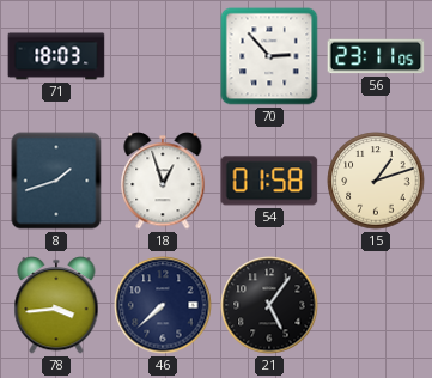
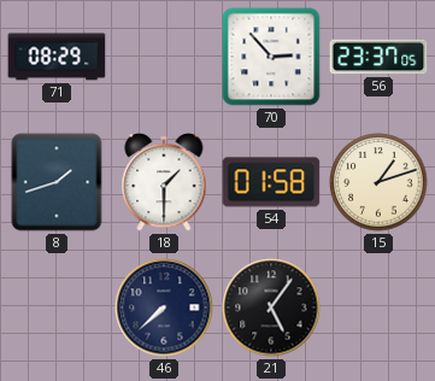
71: 18:03 -> 08:29 (57, 57)
56: 23:11 -> 23:37 (378, 57)
18: 12:57 -> 1:30 (164, 182)
78: 3:44 -> none (56, 305)
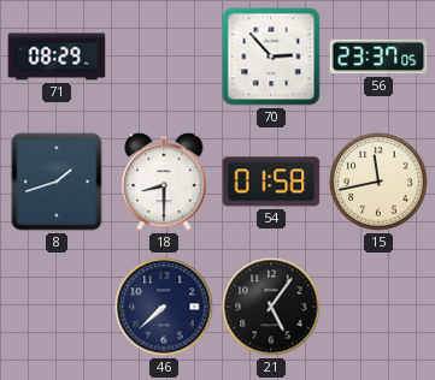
18: 1:30 -> 8:30 (164, 182)
15: 1:12 -> 11:43 (378, 182)
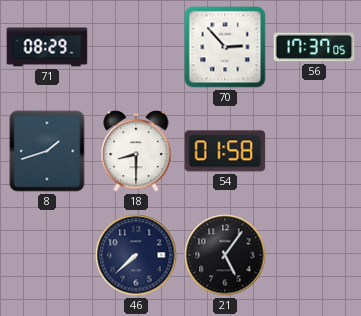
56: 23:37 -> 17:37 (314, 47)
15: 11:43 -> none (378, 182)
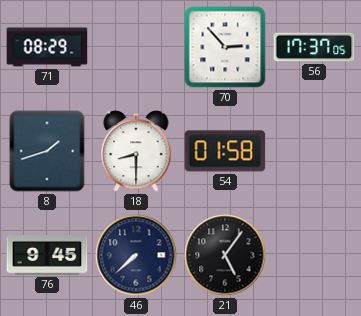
76: none -> 9:45 (47, 256)
